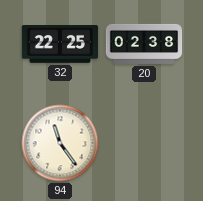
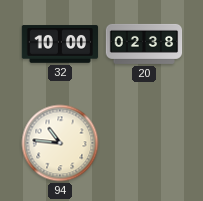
32: 22:25 -> 10:00 (60, 44)
94: 11:24 -> 10:46 (60, 143)
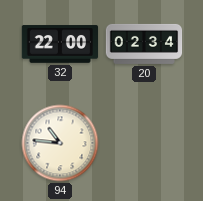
32: 10:00 -> 22:00 (60, 44)
20: 02:38 -> 02:34 (144, 44)
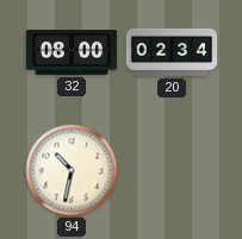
32: 22:00 -> 08:00 (72, 52)
94: 10:46 -> 10:32 (72, 170)
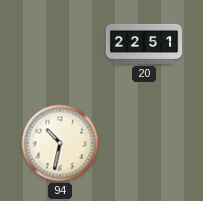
32: 08:00 -> none (72, 52)
20: 02:34 -> 22:51 (144, 44)
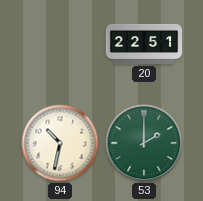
53: none -> 2:00 (144, 143)
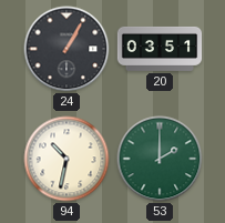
24: none -> 1:05 (67, 49)
20: 22:51 -> 03:51 (160, 49)
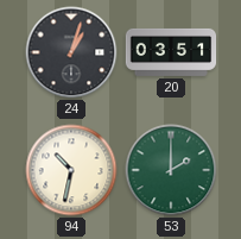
24: 1:05 -> 1:03 (71, 52)
